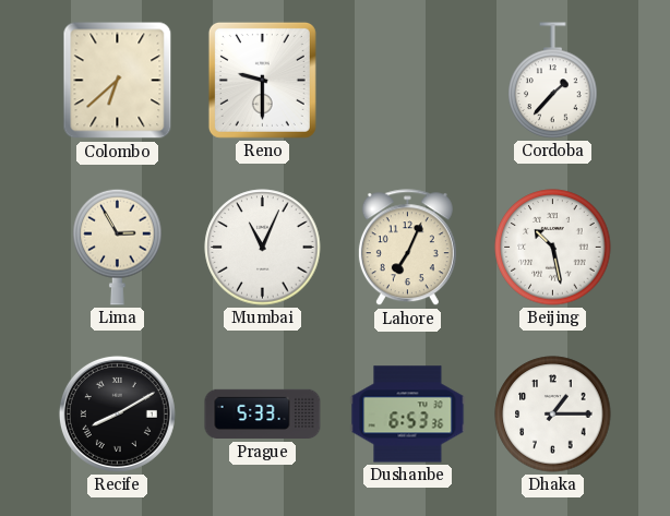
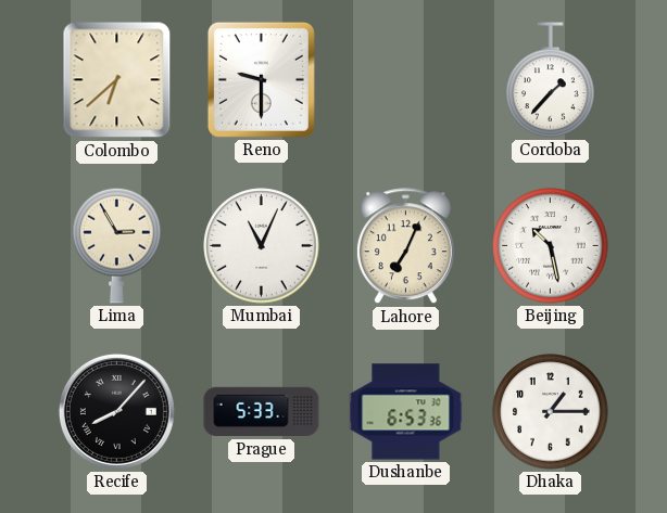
Recife: 8:10 -> 8:07 (116, 411)
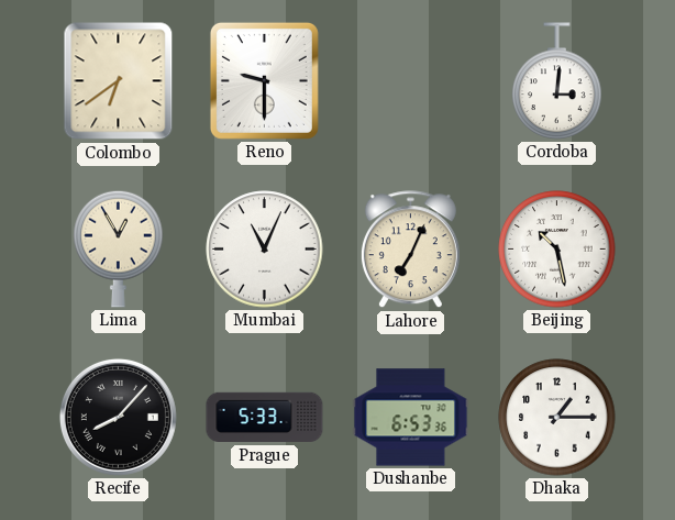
Colombo: 6:38 -> 6:39 (119, 81)
Cordoba: 1:37 -> 3:01 (557, 81)
Lima: 2:55 -> 12:55 (119, 248)
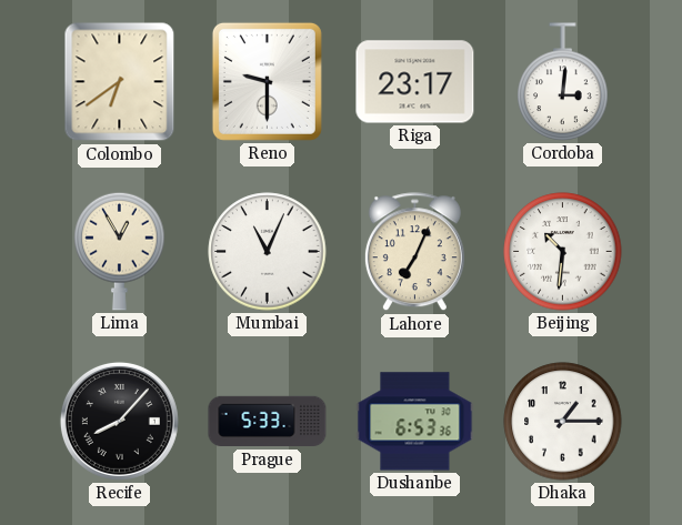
Riga: none -> 23:17 (415, 82)
Beijing: 10:28 -> 10:31 (563, 252)
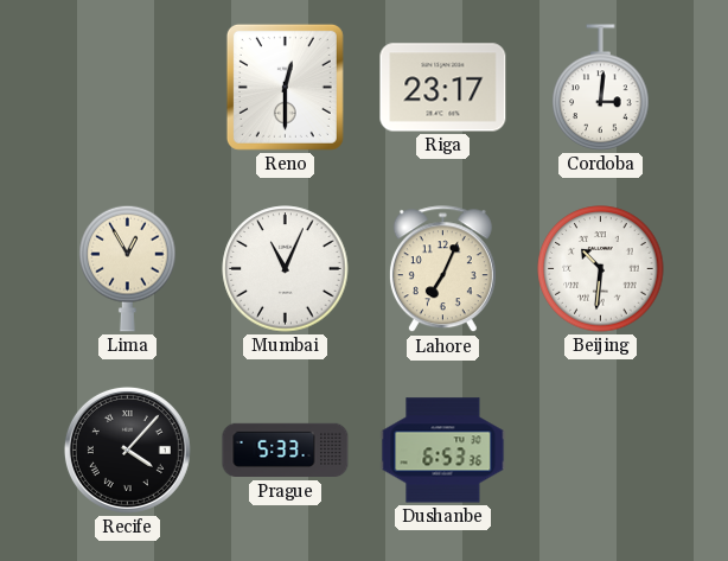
Colombo: 6:39 -> none (120, 82)
Reno: 9:30 -> 12:30 (285, 87)
Recife: 8:07 -> 4:07 (127, 450)
Dhaka: 1:15 -> none (563, 422)
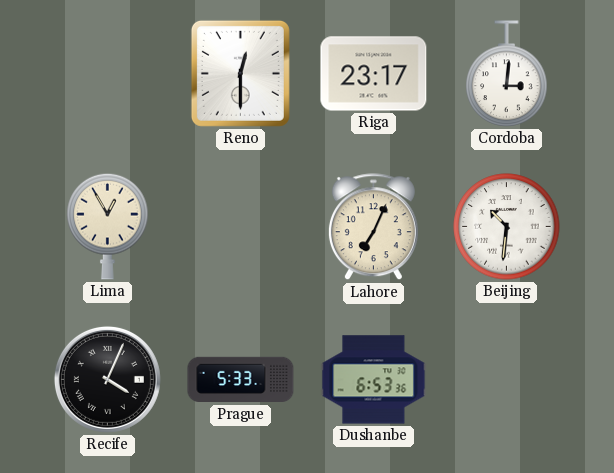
Mumbai: 11:04 -> none (286, 269)
Recife: 4:07 -> 4:04 (107, 379)
